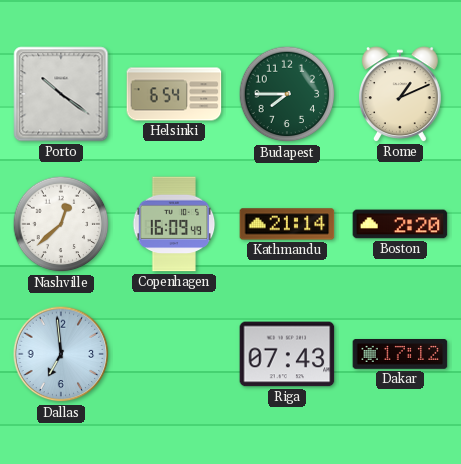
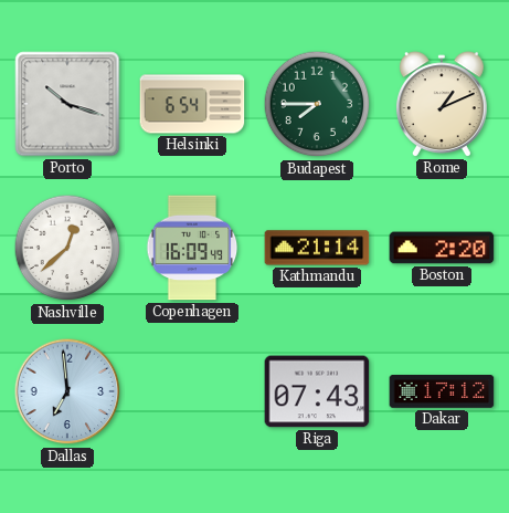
Porto: 10:21 -> 10:18 (67, 104)
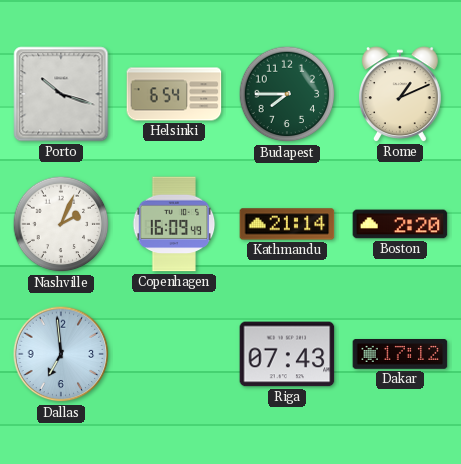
Nashville: 12:38 -> 2:04 (61, 224)
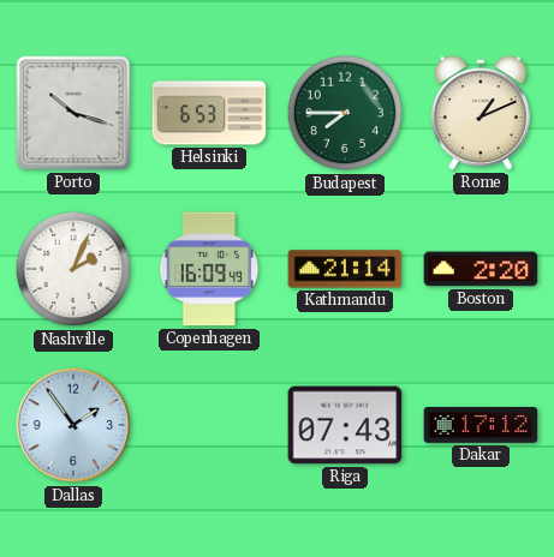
Helsinki: 6:54 -> 6:53 (209, 113)
Dallas: 6:59 -> 1:54 (73, 425)
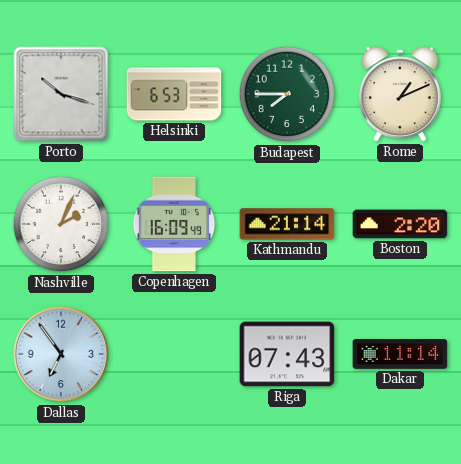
Dallas: 1:54 -> 6:54 (61, 354)
Dakar: 17:12 -> 11:14 (400, 355)
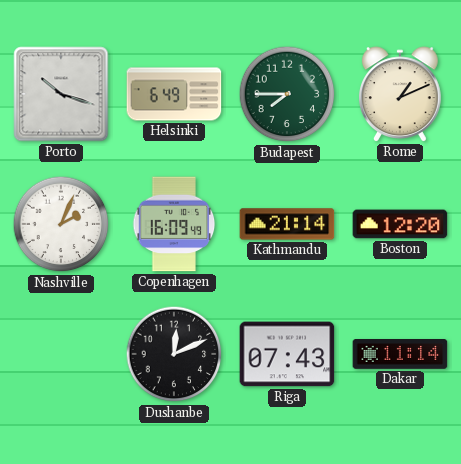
Helsinki: 6:53 -> 6:49 (174, 94)
Boston: 2:20 -> 12:20 (400, 224)
Dallas: 6:54 -> none (61, 354)
Dushanbe: none -> 12:11 (174, 354)
